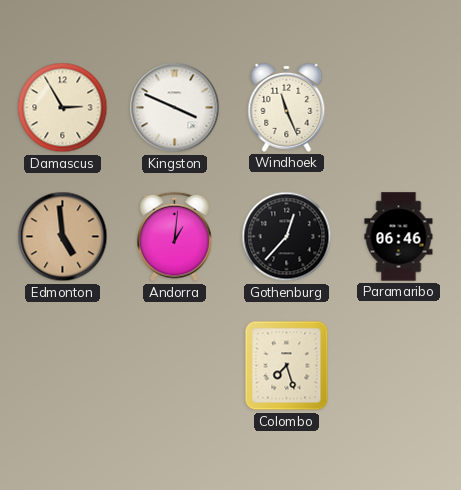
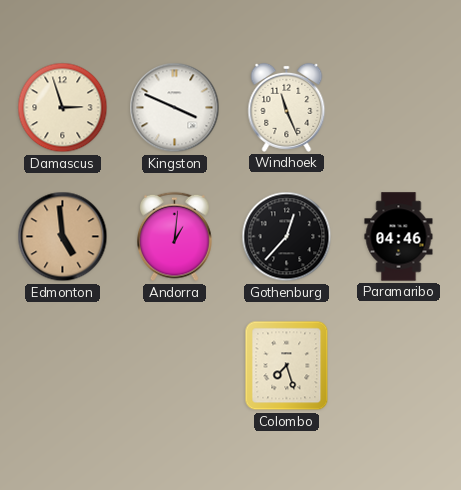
Damascus: 2:55 -> 2:57 (63, 108)
Paramaribo: 06:46 -> 04:46 (399, 237)
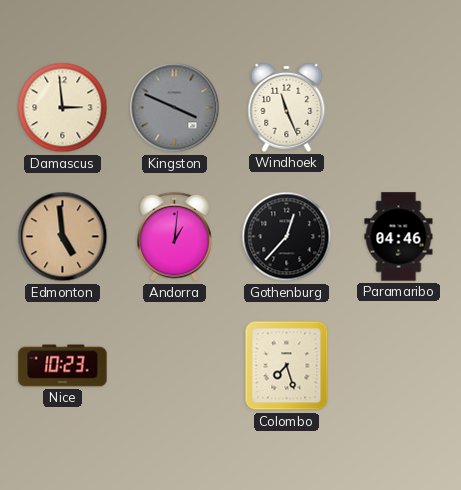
Damascus: 2:57 -> 2:59 (63, 108)
Kingston dial: white -> grey (175, 108)
Nice: none -> 10:23 (63, 366)
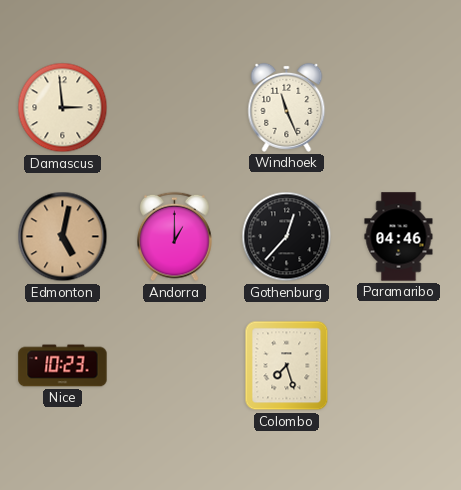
Kingston: 3:49 -> none (175, 108)
Edmonton: 4:59 -> 5:02 (63, 237)
Andorra: 1:01 -> 1:00 (175, 237)
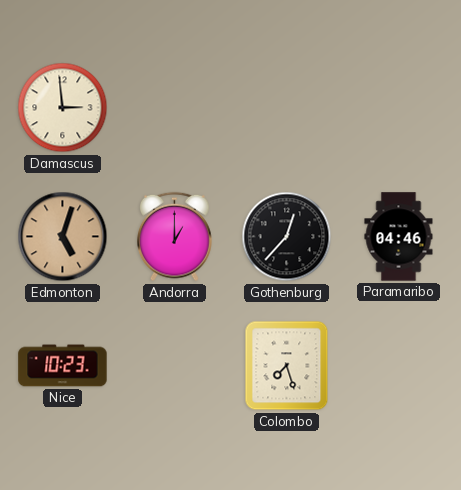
Windhoek: 11:26 -> none (287, 107)
Edmonton: 5:02 -> 5:03 (63, 237)
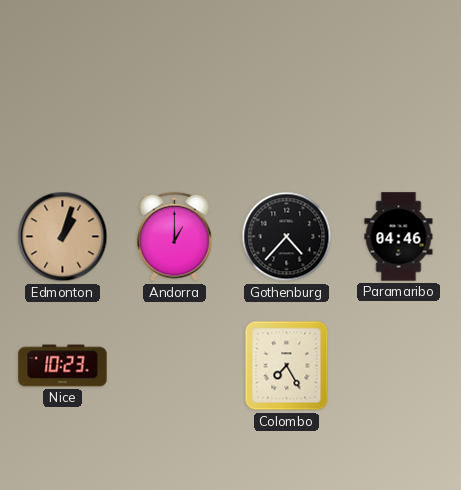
Damascus: 2:59 -> none (63, 108)
Edmonton: 5:03 -> 1:03 (63, 237)
Gothenburg: 12:37 -> 4:37 (287, 237)
Colombo: 7:27 -> 7:25 (287, 366)
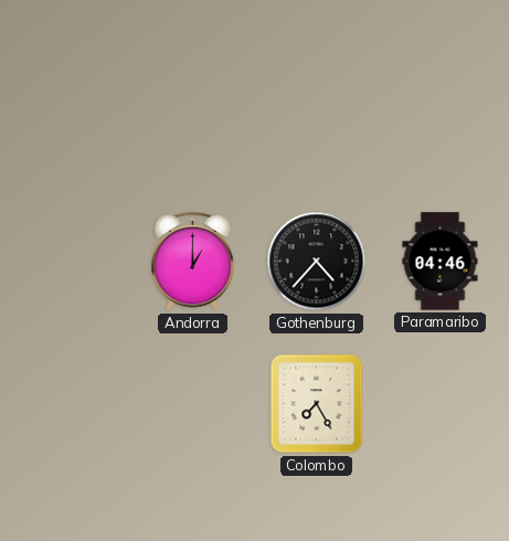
Edmonton: 1:03 -> none (63, 237)
Nice: 10:23 -> none (63, 366)
